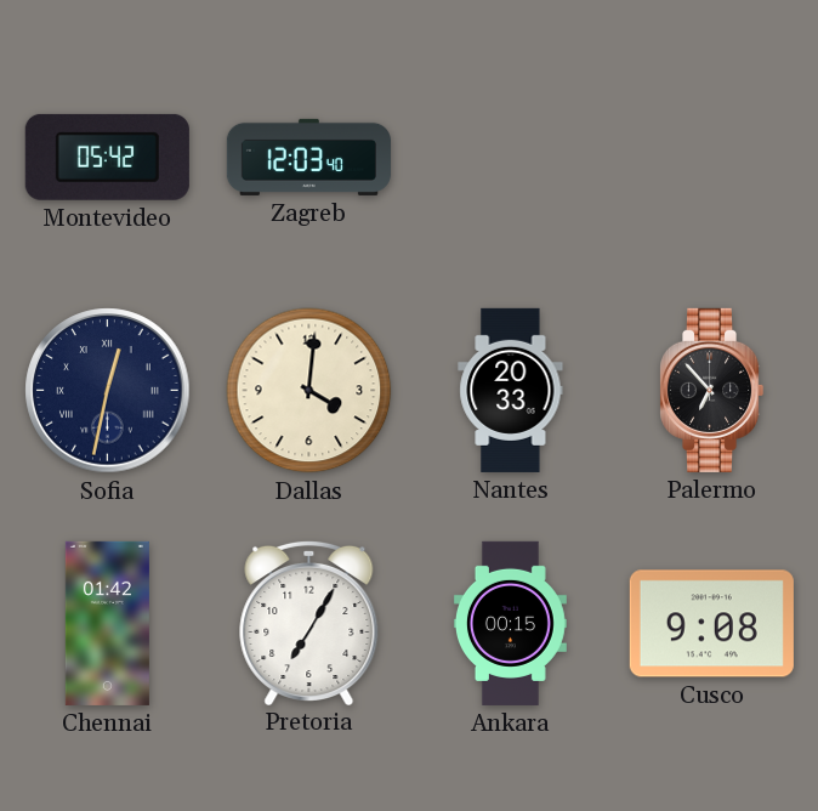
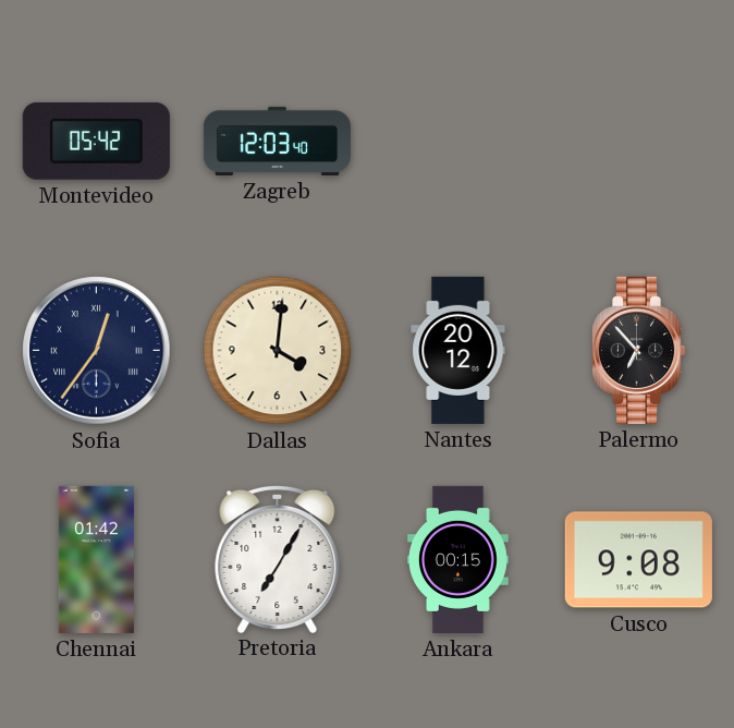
Sofia: 12:32 -> 12:36 (97, 351)
Nantes: 20:33 -> 20:12 (458, 350)
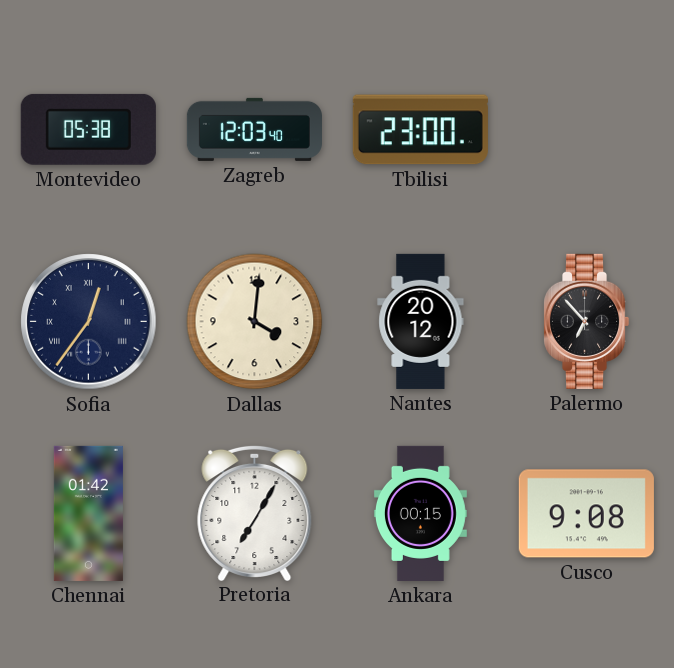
Montevideo: 05:42 -> 05:38 (88, 129)
Tbilisi: none -> 23:00 (420, 130)
